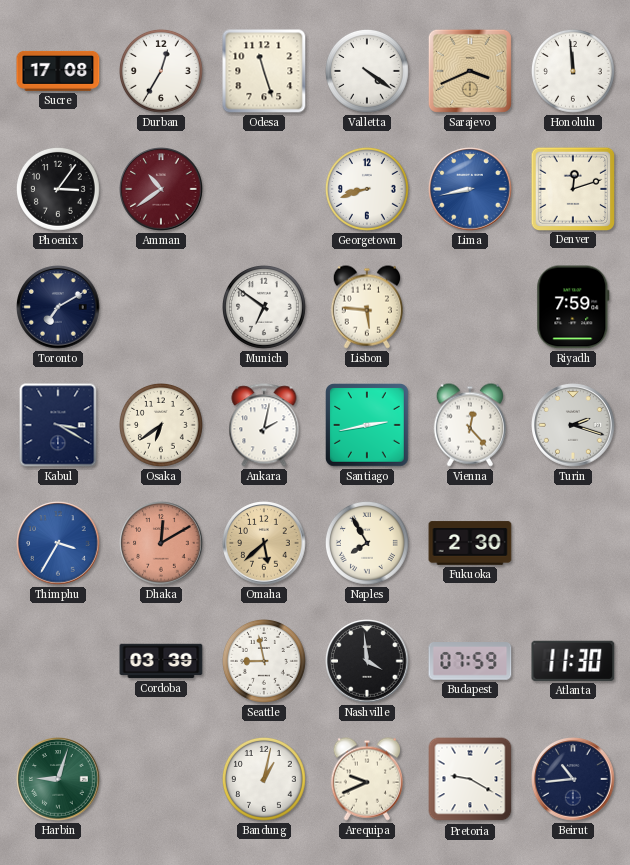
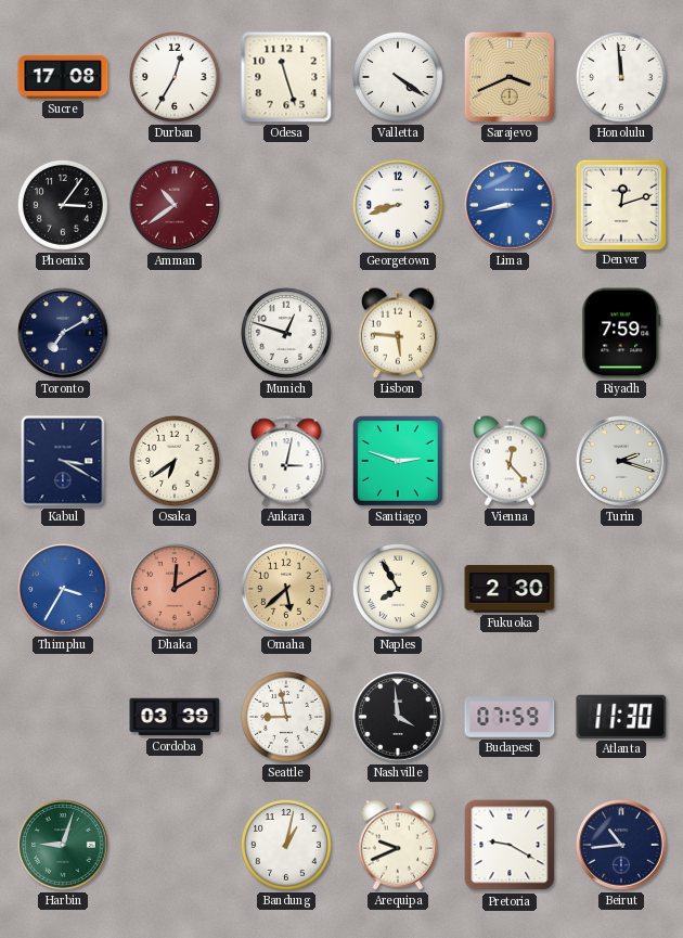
Munich: 6:51 -> 12:48 (286, 333)
Ankara: 2:02 -> 3:02 (286, 461)
Santiago: 2:43 -> 2:48 (399, 462)
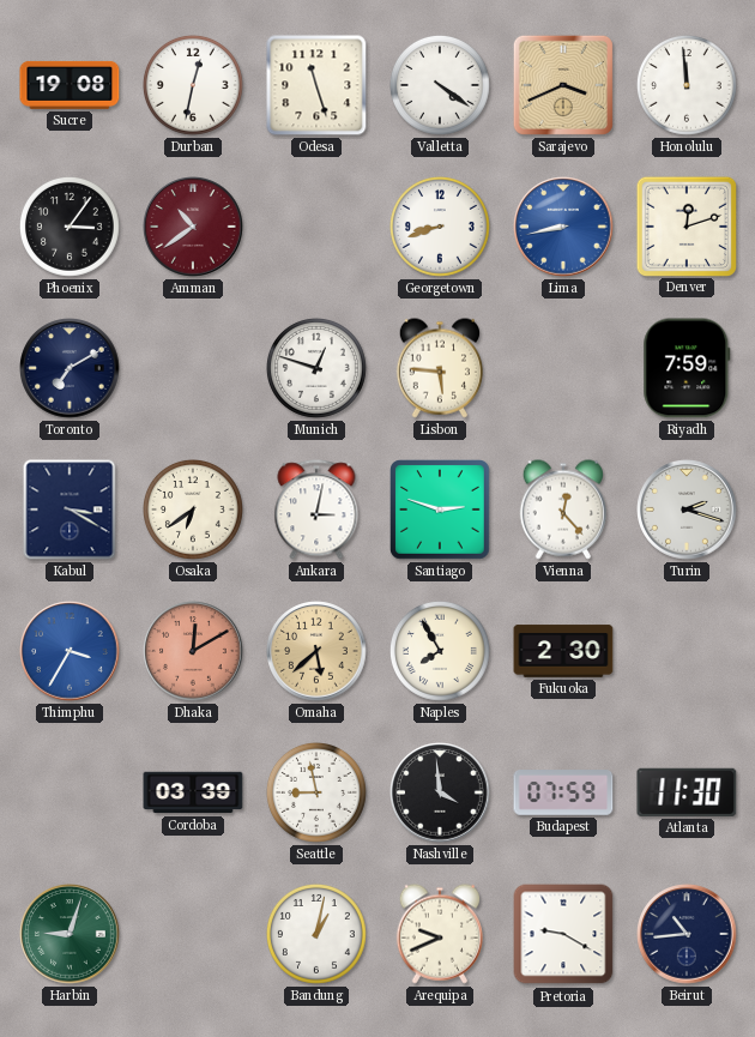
Sucre: 17:08 -> 19:08 (70, 85)
Durban: 12:35 -> 12:32 (193, 85)
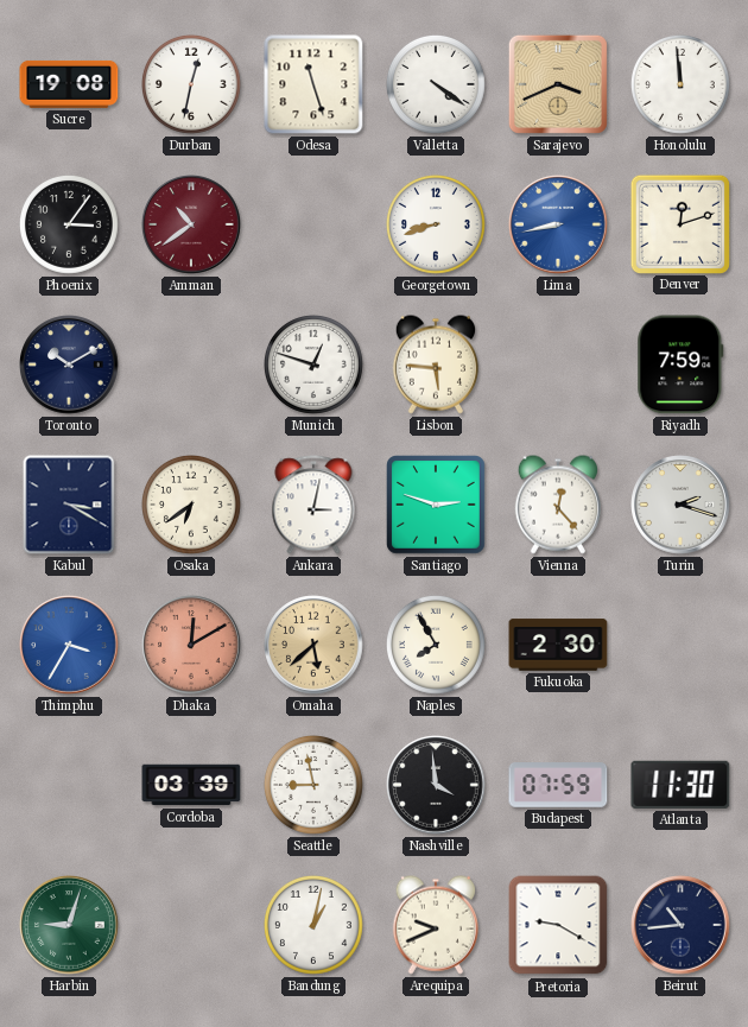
Toronto: 7:10 -> 10:10 (69, 364)
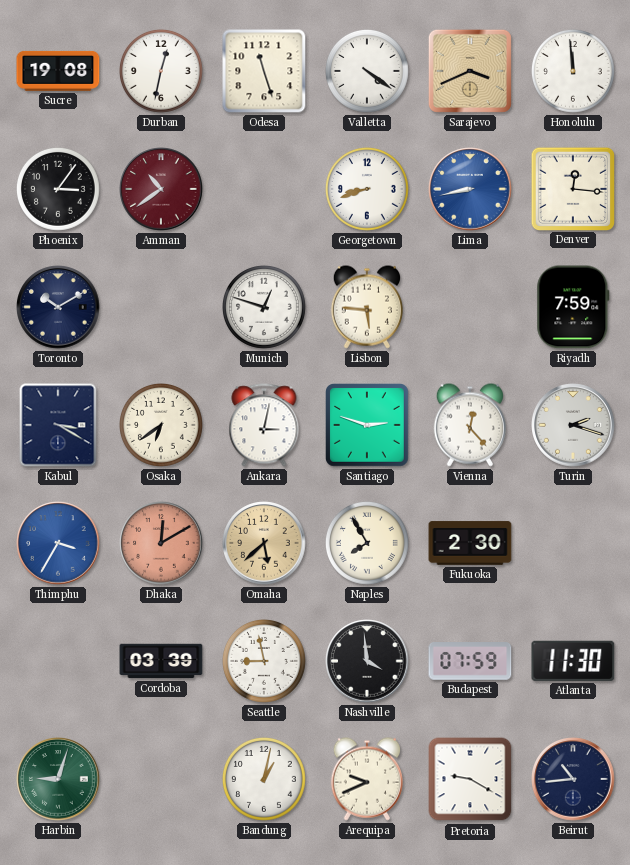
Denver: 12:12 -> 12:16 (572, 188)
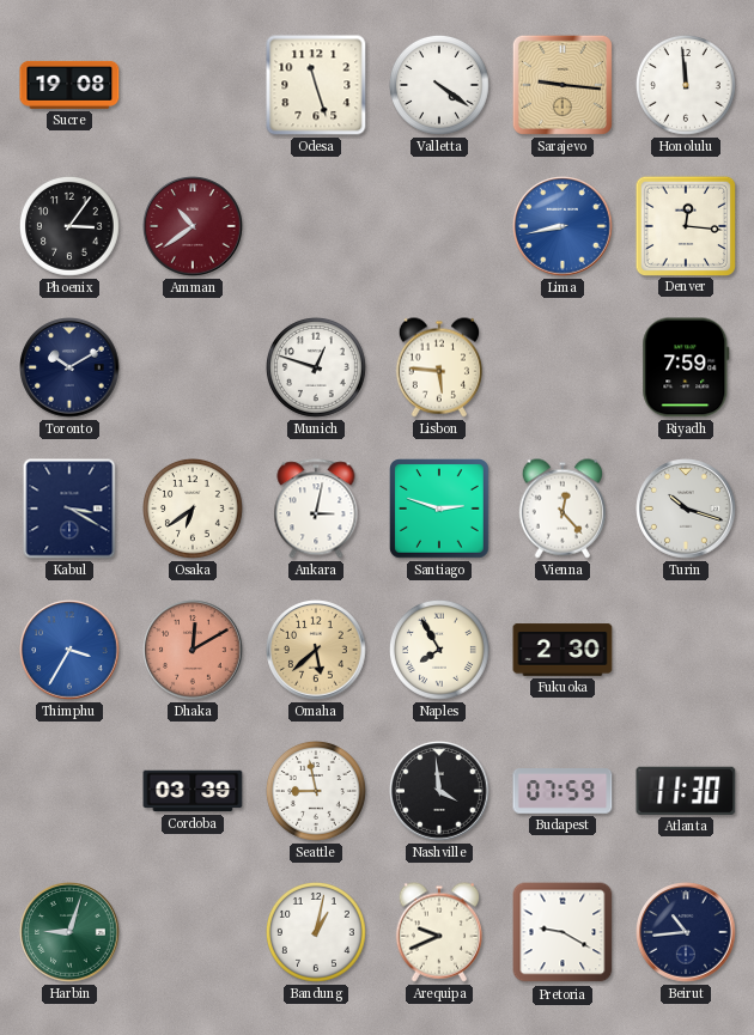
Durban: 12:32 -> none (161, 71)
Sarajevo: 3:41 -> 9:16 (563, 85)
Georgetown: 8:42 -> none (367, 189)
Turin: 2:18 -> 10:18 (686, 509)
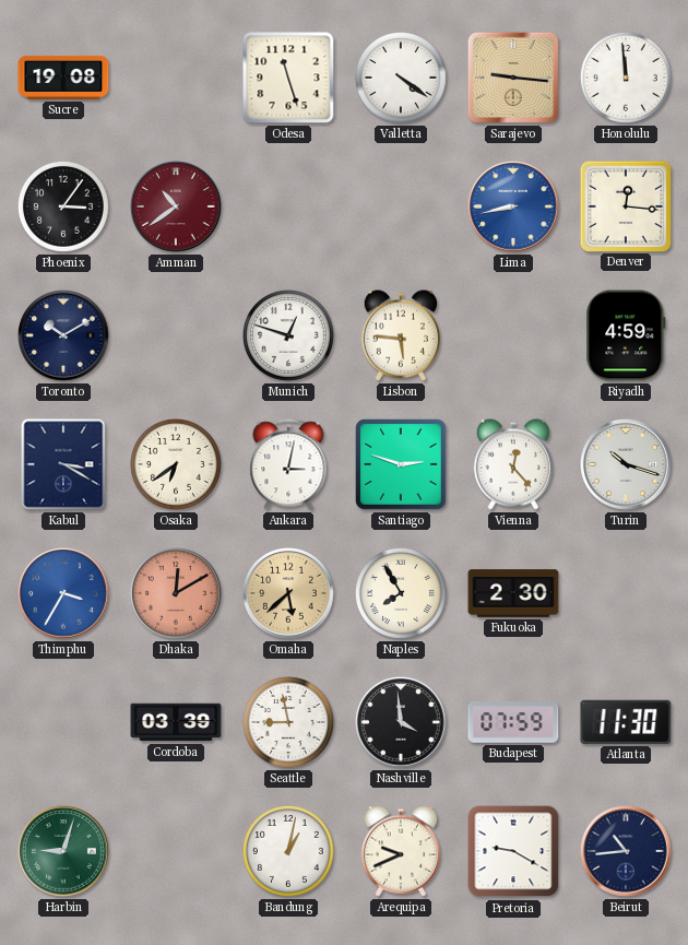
Riyadh: 7:59 -> 4:59 (626, 335)
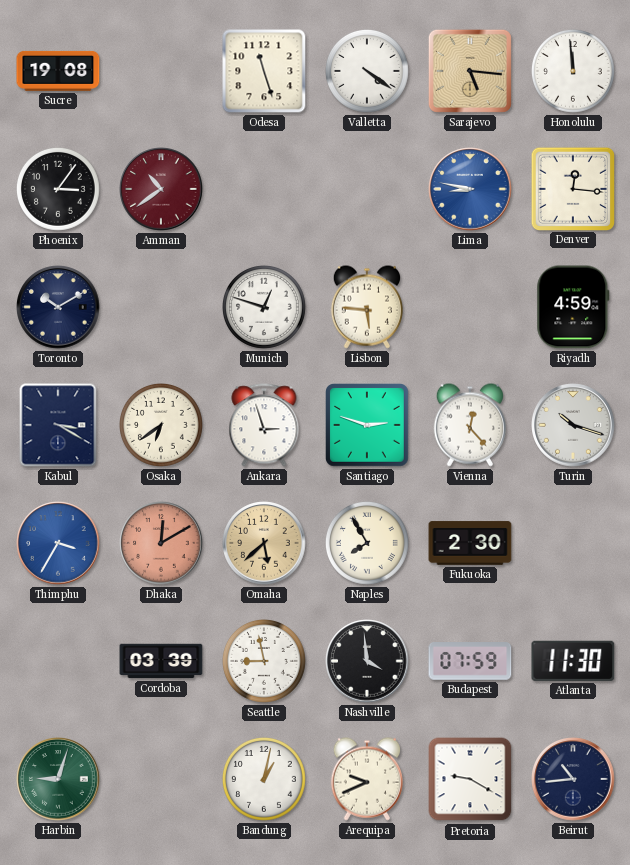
Sarajevo: 9:16 -> 5:16 (470, 71)
Lima: 8:43 -> 8:47 (470, 189)
Ankara: 3:02 -> 2:57 (264, 425)
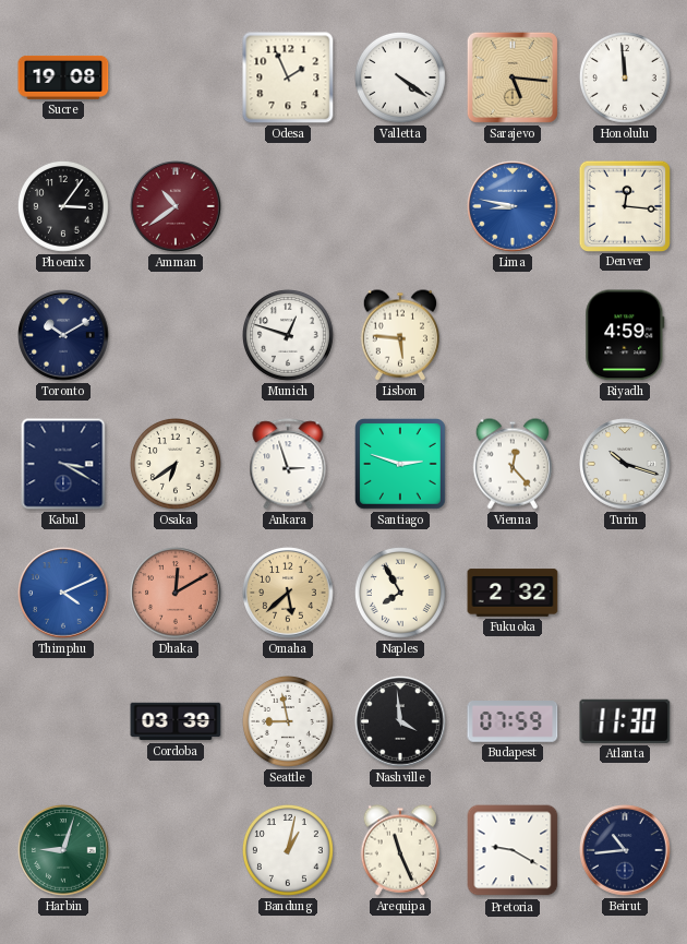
Odesa: 11:27 -> 1:56 (288, 77)
Thimphu: 3:35 -> 4:11 (63, 593)
Fukuoka: 2:30 -> 2:32 (513, 593)
Arequipa: 9:41 -> 11:26 (399, 850)
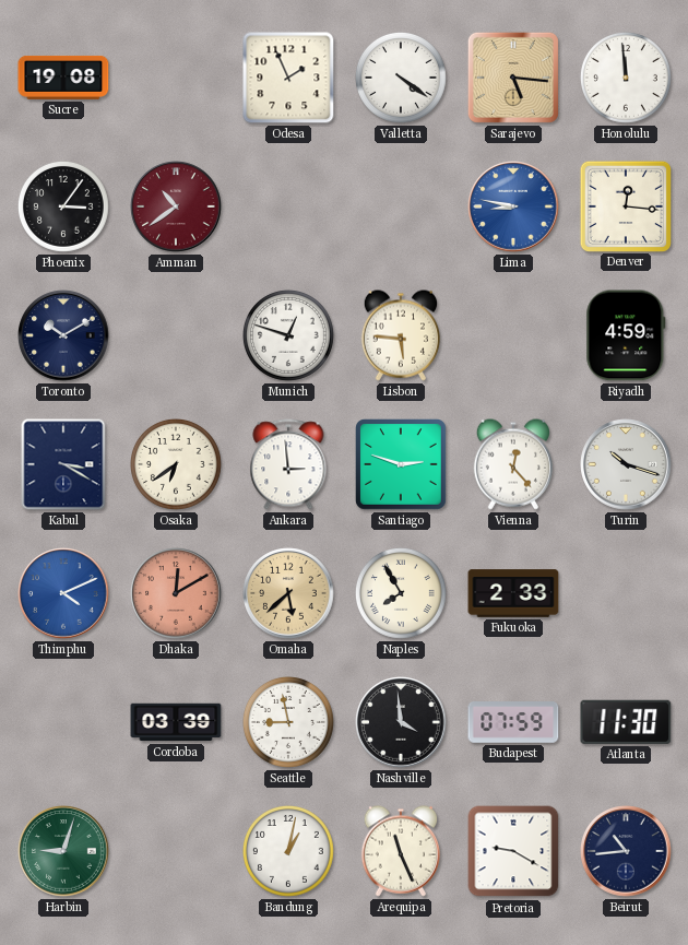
Ankara: 2:57 -> 2:59 (288, 464)
Fukuoka: 2:32 -> 2:33 (513, 593)
